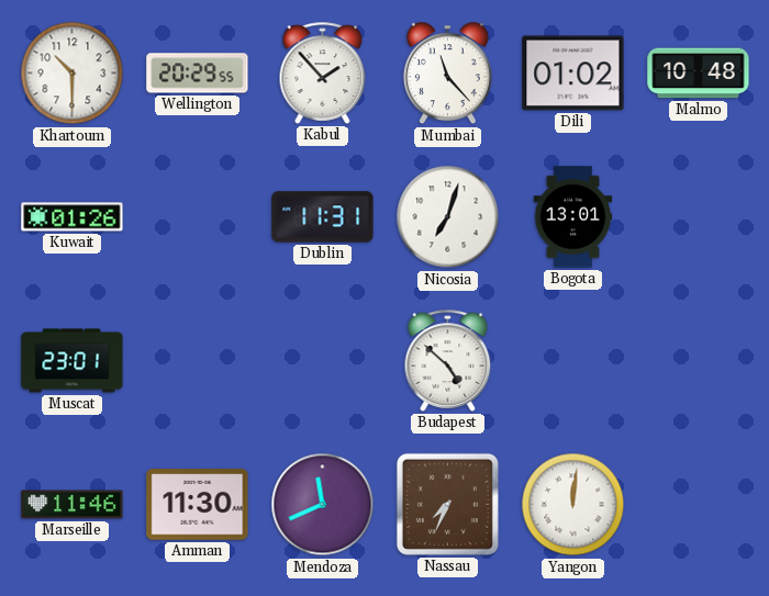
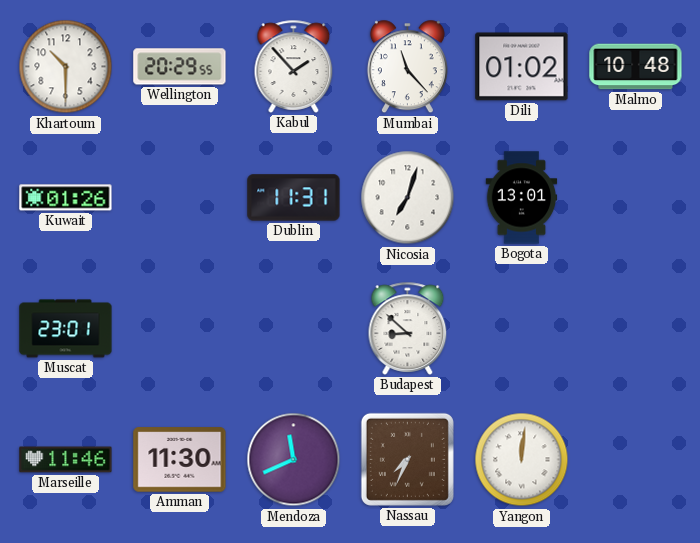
Budapest: 4:52 -> 8:52 (408, 328)
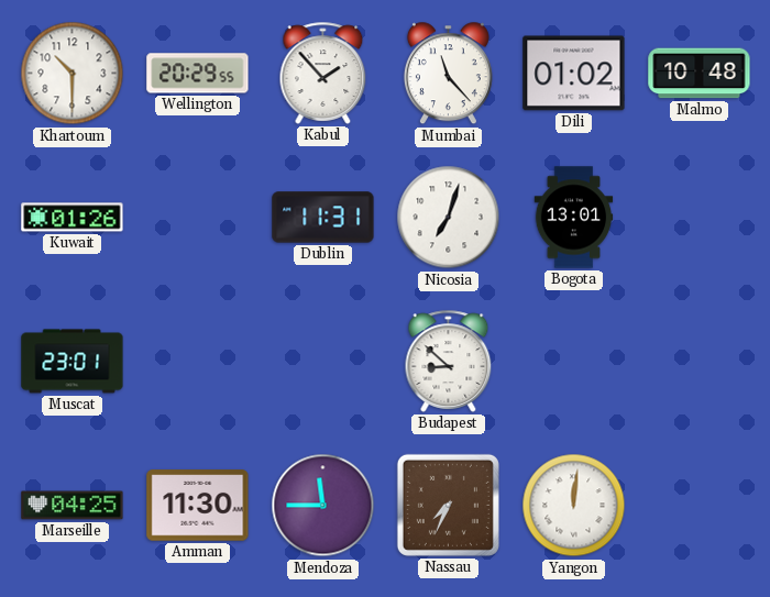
Marseille: 11:46 -> 04:25 (73, 506)
Mendoza: 11:41 -> 11:45 (323, 506)
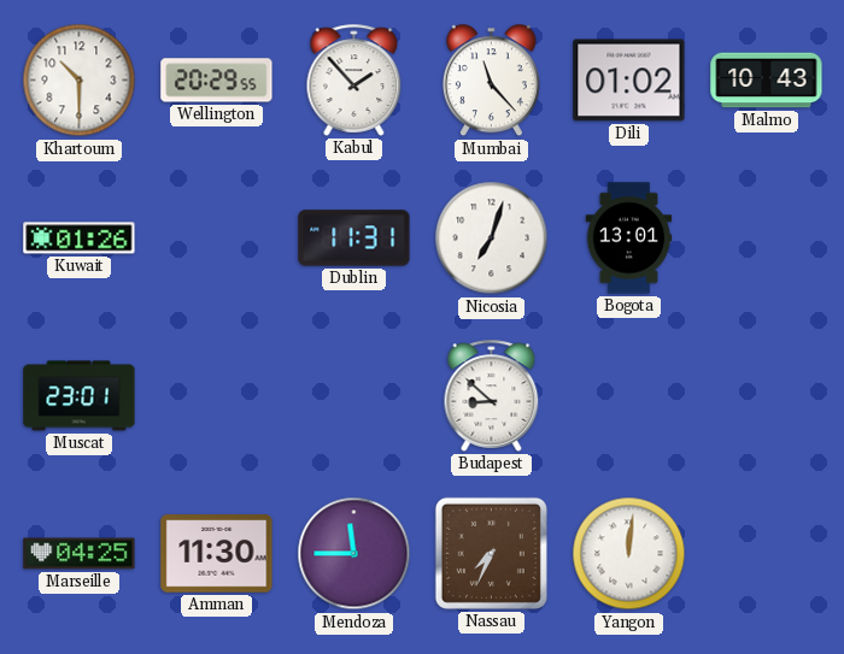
Malmo: 10:48 -> 10:43 (767, 81)
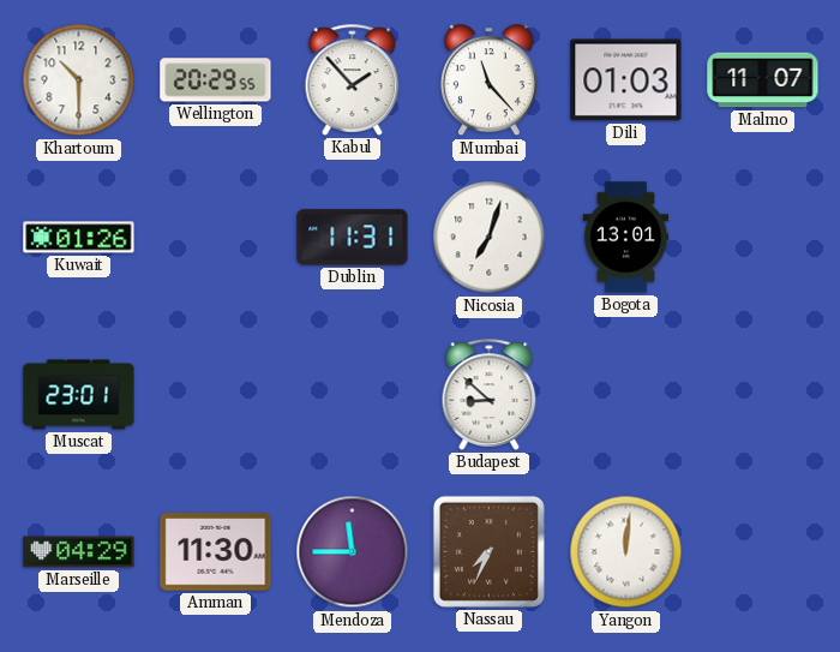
Dili: 01:02 -> 01:03 (626, 80)
Malmo: 10:43 -> 11:07 (763, 80)
Marseille: 04:25 -> 04:29 (79, 552)
